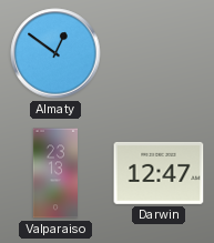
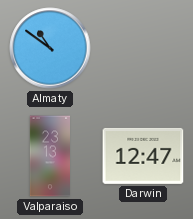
Almaty: 12:51 -> 10:51 (50, 48)
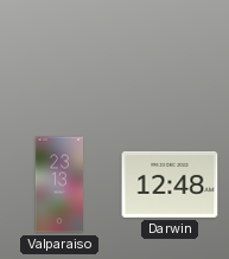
Almaty: 10:51 -> none (50, 48)
Darwin: 12:47 -> 12:48 (170, 184)
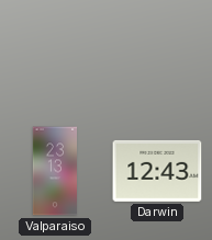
Darwin: 12:48 -> 12:43 (157, 171)
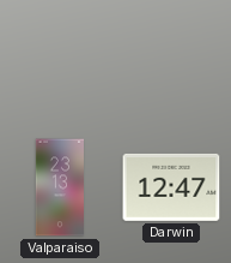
Darwin: 12:43 -> 12:47 (171, 187)
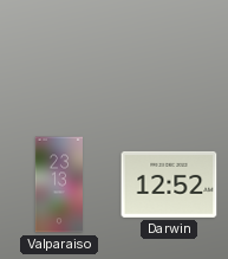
Darwin: 12:47 -> 12:52 (169, 184)
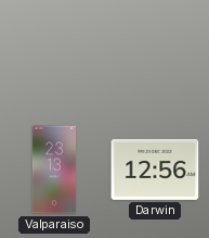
Darwin: 12:52 -> 12:56 (155, 170)
